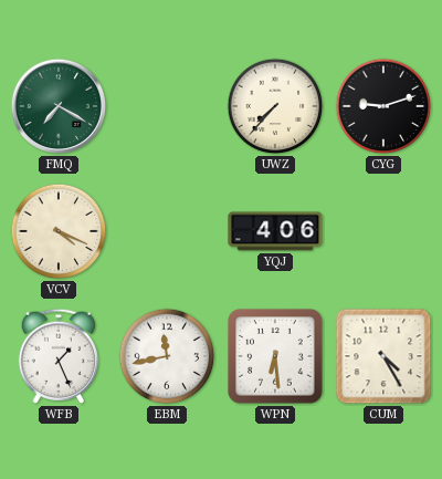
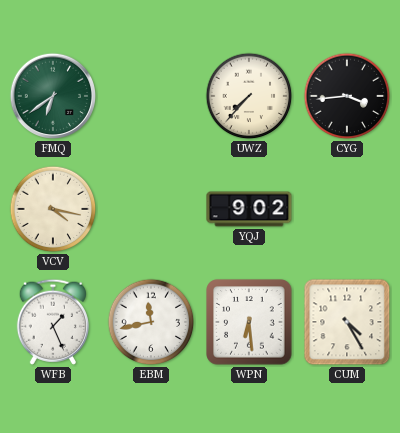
FMQ: 7:20 -> 6:39 (53, 96)
CYG: 9:12 -> 3:44 (347, 96)
VCV: 4:19 -> 4:17 (53, 209)
YQJ: 4:06 -> 9:02 (249, 209)
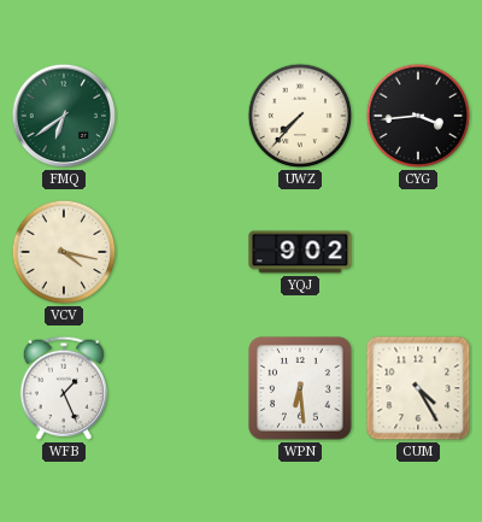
EBM: 11:43 -> none (151, 322)
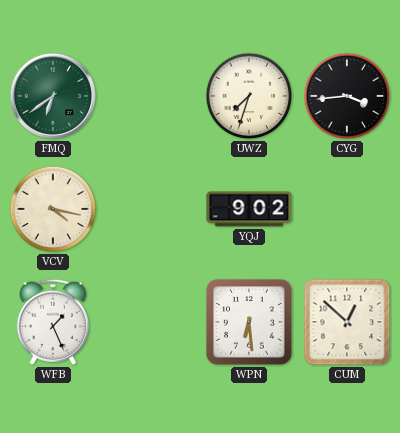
UWZ: 7:37 -> 7:33 (249, 96)
CUM: 4:25 -> 12:52 (347, 322)
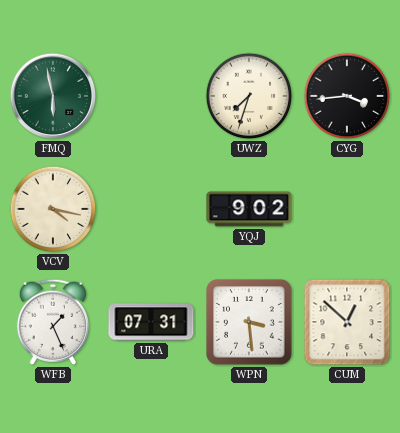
FMQ: 6:39 -> 5:58 (53, 96)
URA: none -> 07:31 (151, 322)
WPN: 6:29 -> 3:29 (249, 322)
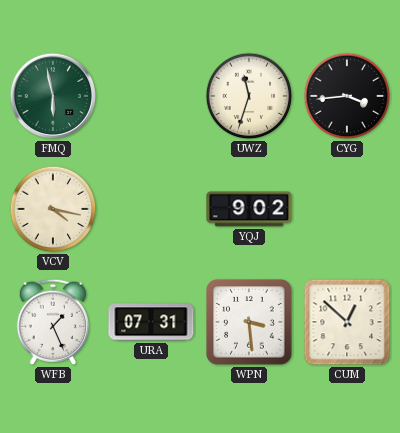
UWZ: 7:33 -> 11:33 (249, 96)
